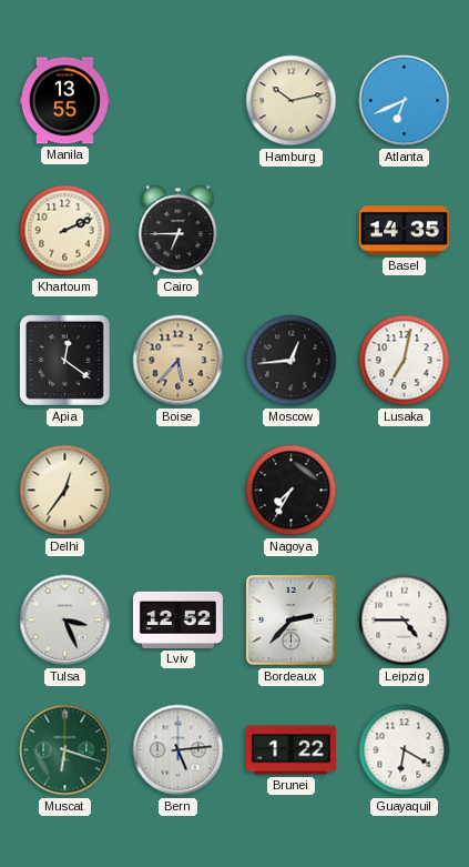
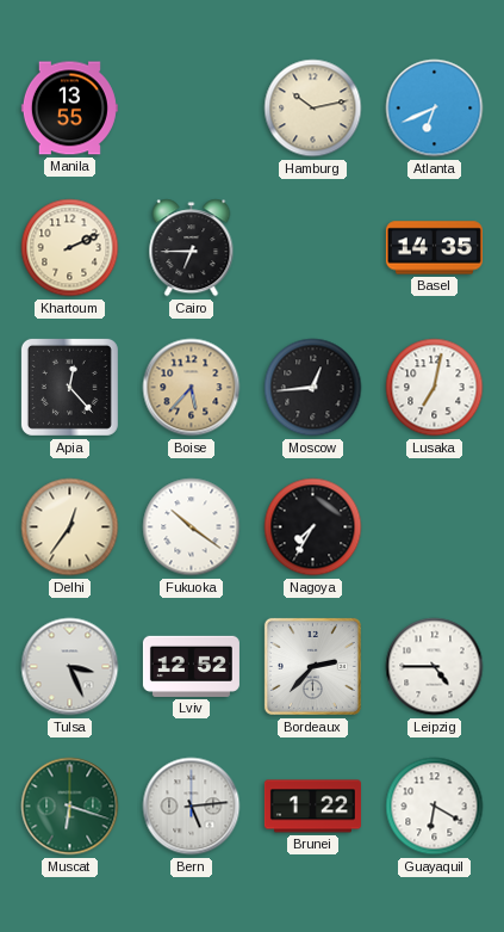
Apia: 12:21 -> 12:23 (69, 387)
Fukuoka: none -> 10:21 (192, 527)
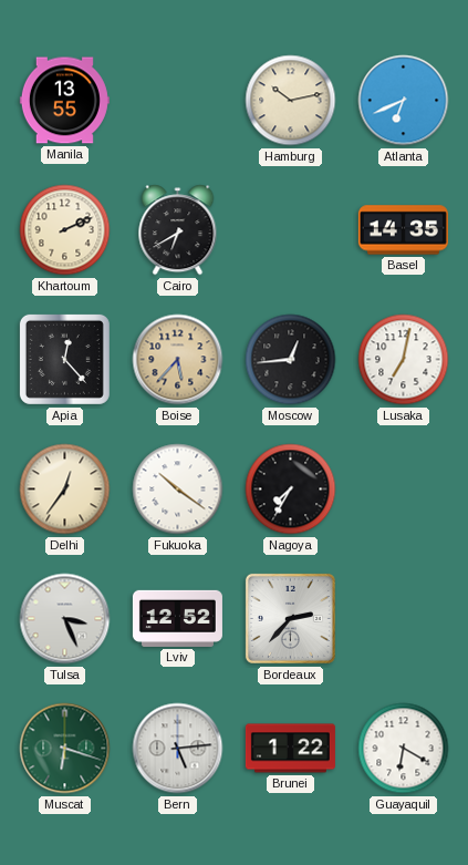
Cairo: 6:45 -> 6:40 (178, 230)
Leipzig: 4:45 -> none (435, 667)
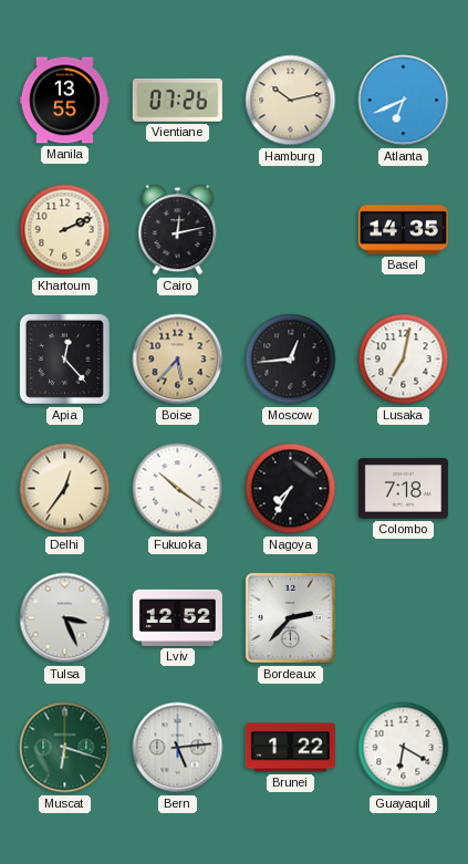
Vientiane: none -> 07:26 (177, 100)
Cairo: 6:40 -> 12:13 (178, 230)
Colombo: none -> 7:18 (403, 489)
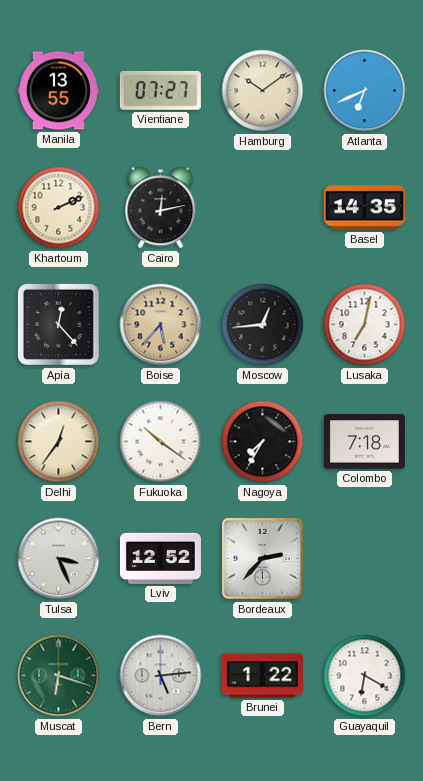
Vientiane: 07:26 -> 07:27 (160, 90)
Hamburg: 10:13 -> 10:09 (263, 91)
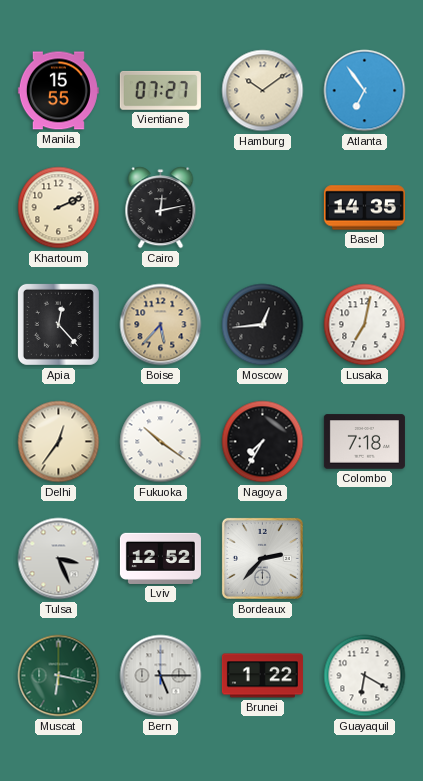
Manila: 13:55 -> 15:55 (58, 91)
Atlanta: 6:41 -> 6:54 (365, 91)
Muscat: 6:18 -> 6:17 (59, 676)
Bern: 5:14 -> 5:15 (161, 676)
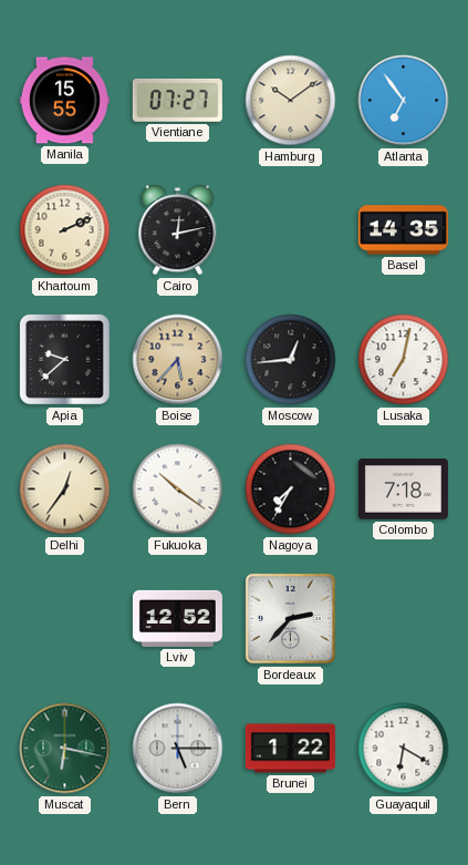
Apia: 12:23 -> 9:38 (64, 359)
Tulsa: 3:26 -> none (59, 559)
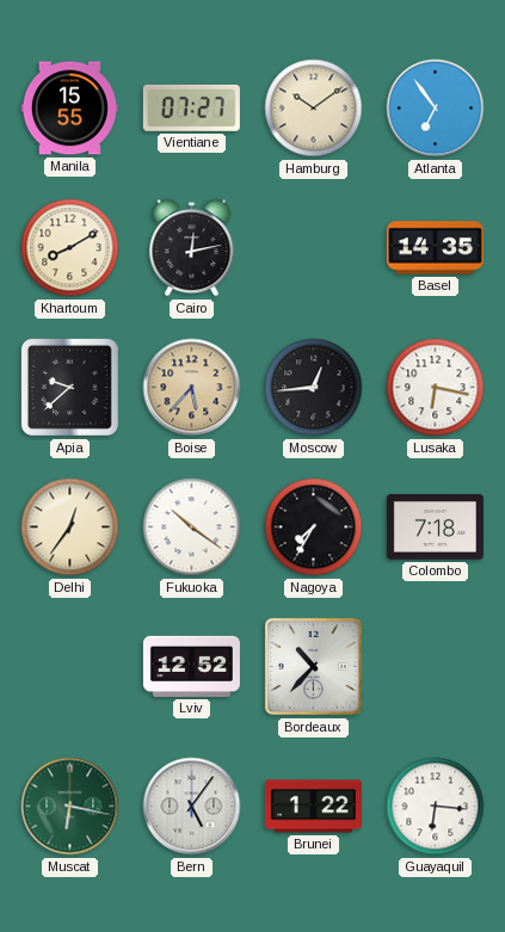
Khartoum: 2:11 -> 8:10 (70, 248)
Lusaka: 7:02 -> 6:17 (436, 388)
Bordeaux: 2:37 -> 10:37 (313, 666)
Bern: 5:15 -> 5:06 (192, 807)
Guayaquil: 6:20 -> 6:16 (436, 807)
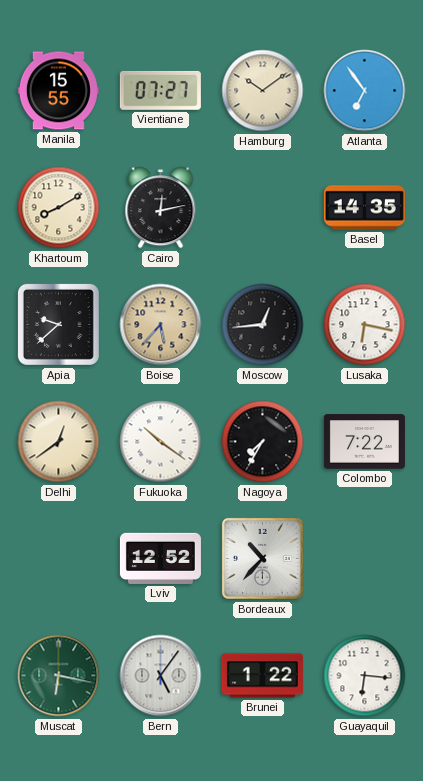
Delhi: 12:36 -> 12:39 (59, 442)
Colombo: 7:18 -> 7:22 (364, 442)
